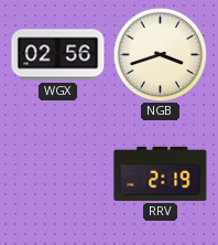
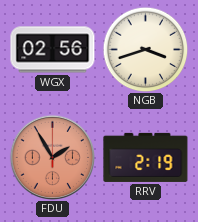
FDU: none -> 1:55 (52, 157)
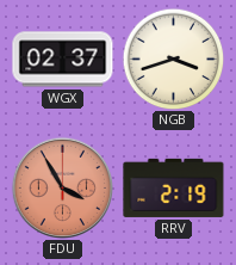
WGX: 02:56 -> 02:37 (63, 60)
FDU: 1:55 -> 3:55 (62, 187)
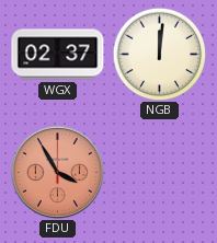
NGB: 3:42 -> 12:01 (159, 54)
RRV: 2:19 -> none (174, 187)
